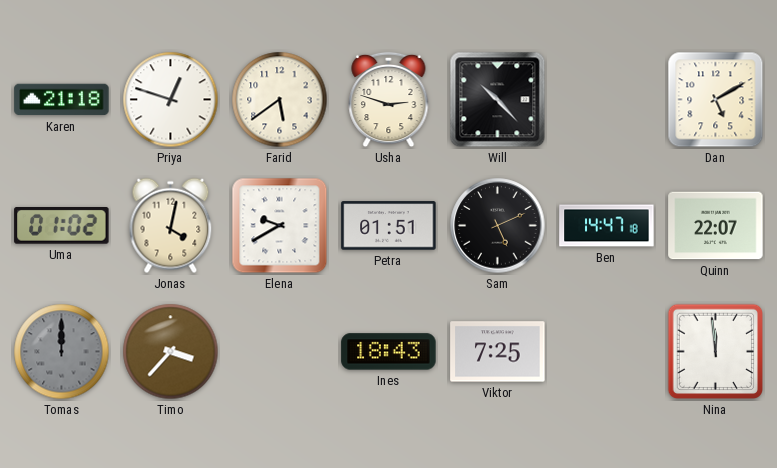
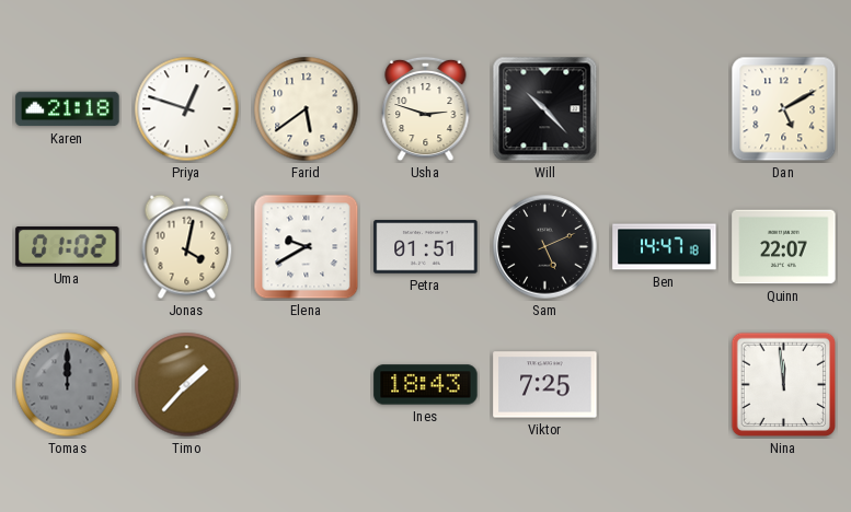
Timo: 3:37 -> 1:37 (187, 385)
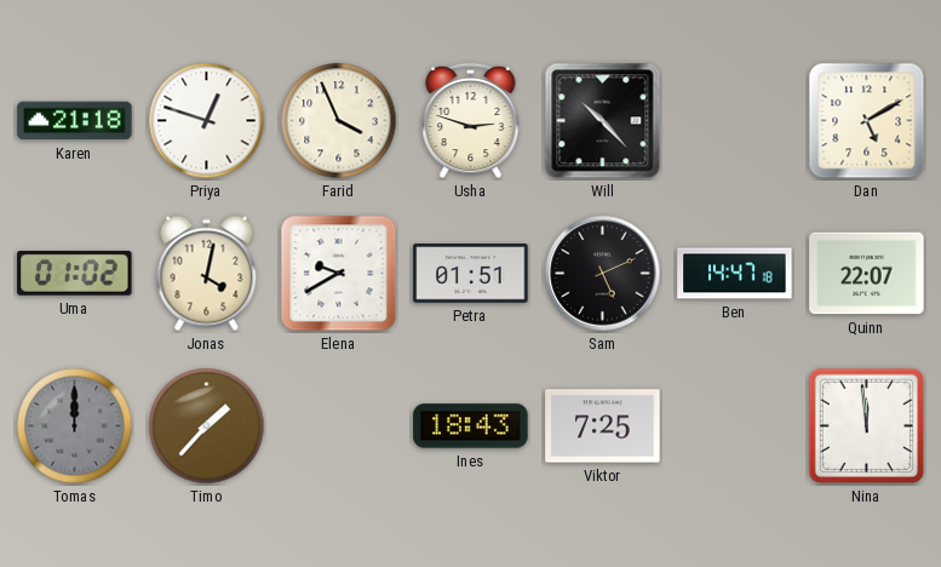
Farid: 5:39 -> 3:56 (339, 121)
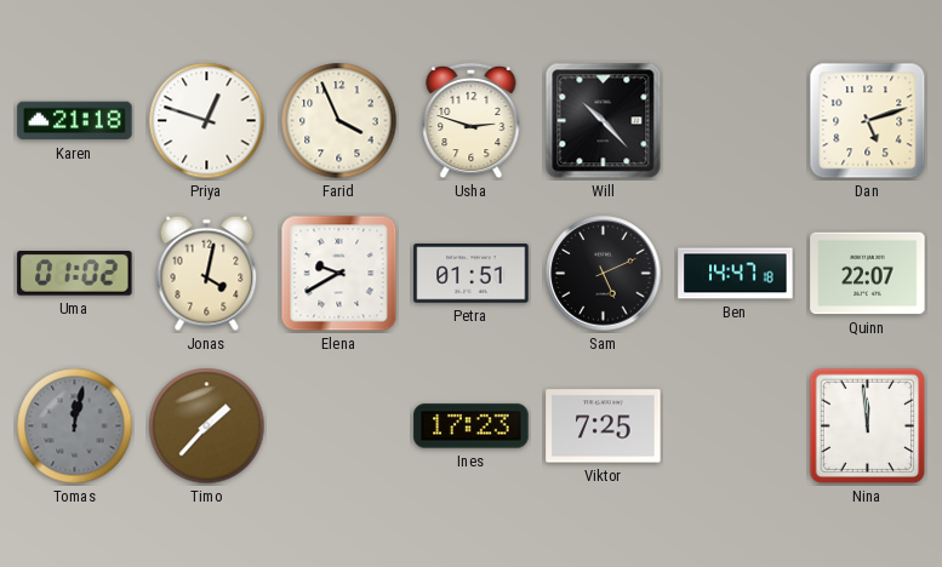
Dan: 5:10 -> 5:12 (868, 121)
Tomas: 12:00 -> 12:02 (75, 426)
Ines: 18:43 -> 17:23 (472, 426)
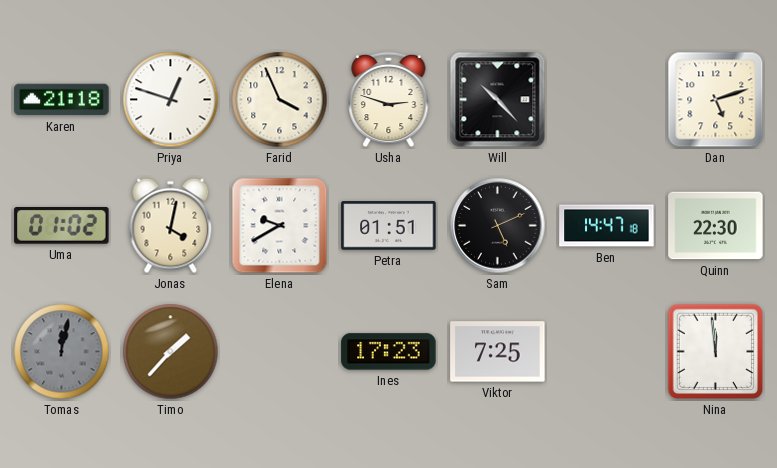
Quinn: 22:07 -> 22:30 (716, 226)
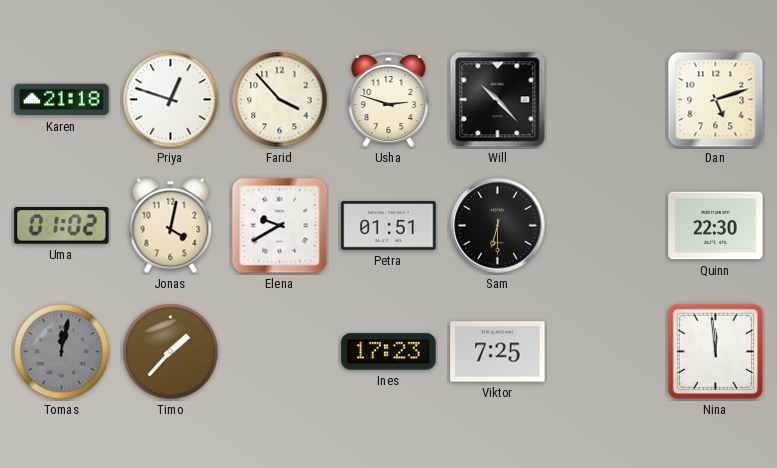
Farid: 3:56 -> 3:53 (280, 100)
Sam: 5:11 -> 6:30 (498, 226)
Ben: 14:47 -> none (607, 226)
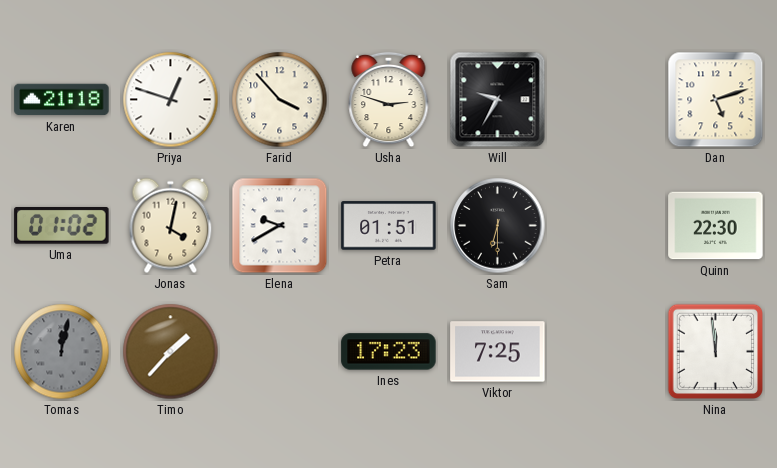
Will: 10:23 -> 9:35 (498, 100)
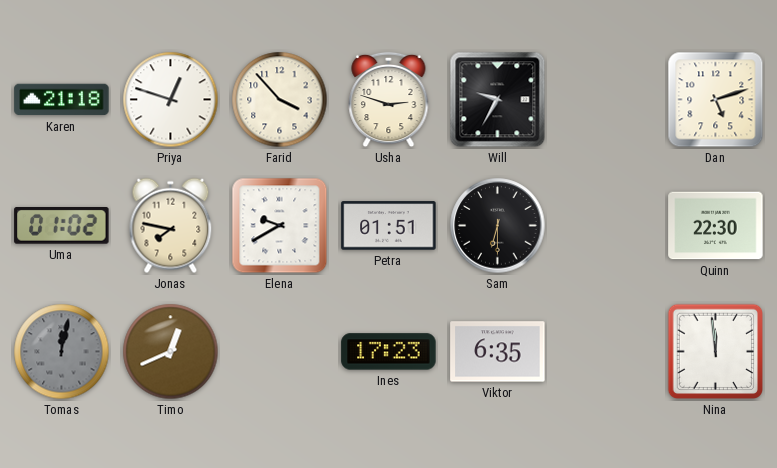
Jonas: 4:02 -> 7:47 (171, 226)
Timo: 1:37 -> 12:41 (171, 352)
Viktor: 7:25 -> 6:35 (498, 352)
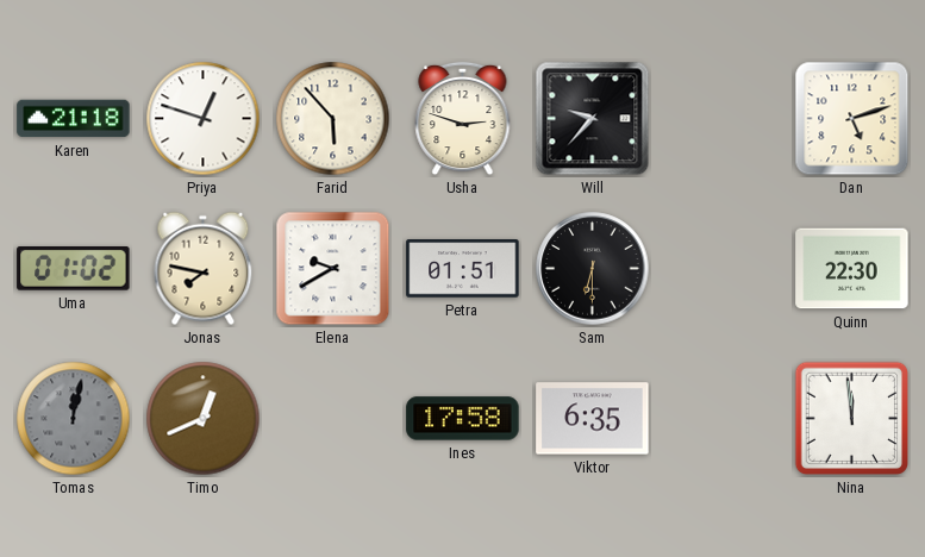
Farid: 3:53 -> 5:53 (333, 119)
Will: 9:35 -> 9:37 (593, 119)
Ines: 17:23 -> 17:58 (463, 419)
